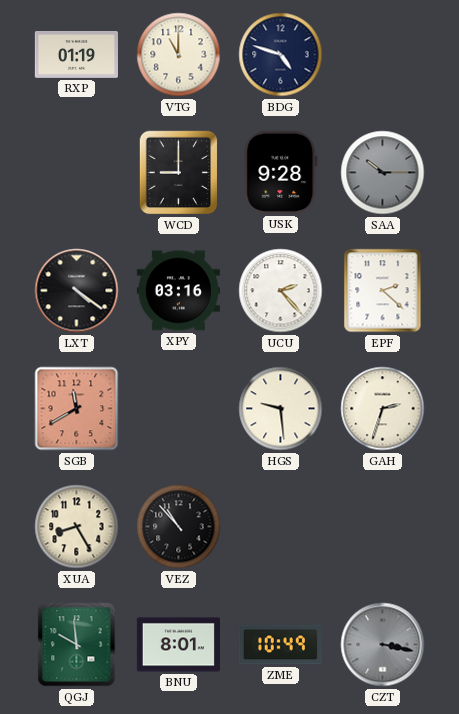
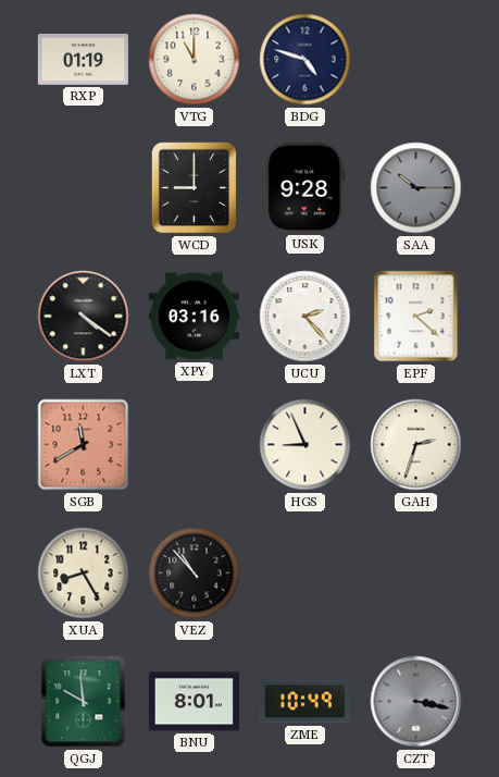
HGS: 9:29 -> 8:56 (305, 445)
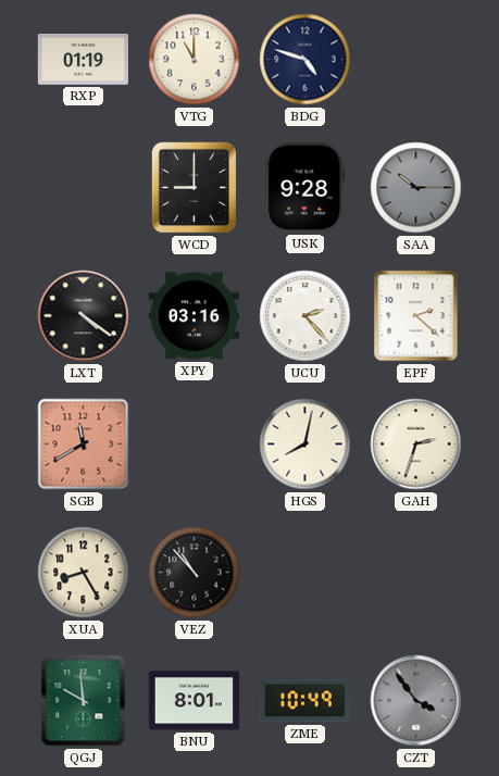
HGS: 8:56 -> 8:02 (305, 445)
CZT: 3:17 -> 3:54 (416, 701)
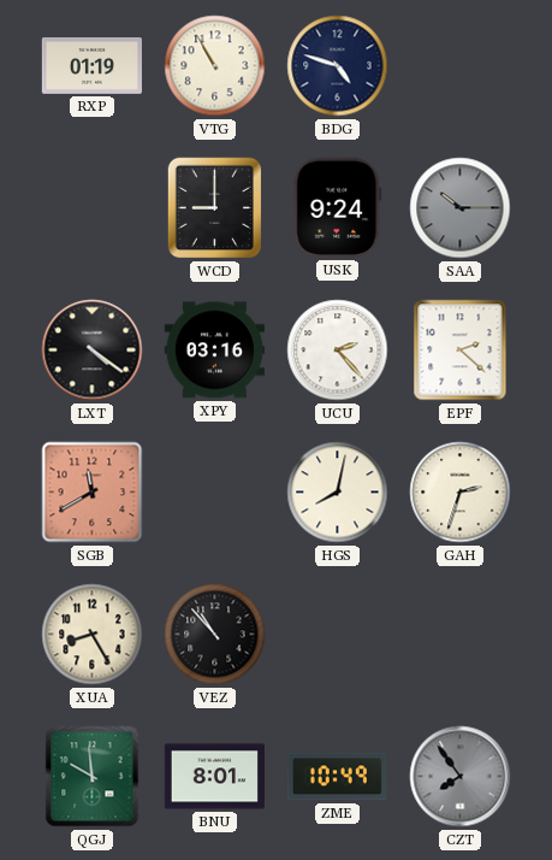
VTG: 11:00 -> 10:55 (215, 66)
USK: 9:28 -> 9:24 (338, 207)
CZT: 3:54 -> 7:54 (461, 777)
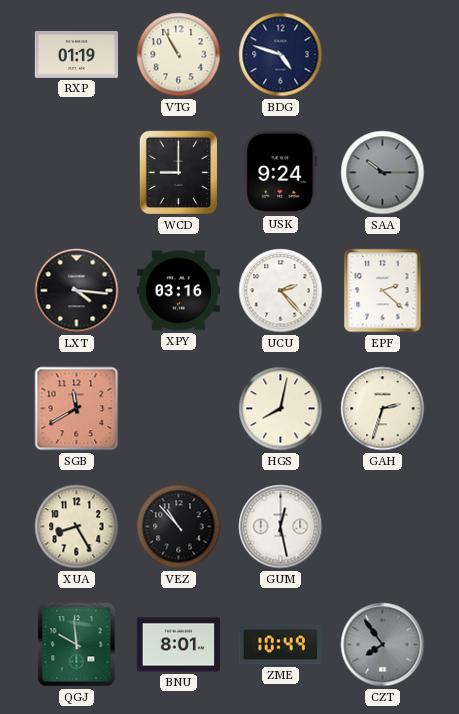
LXT: 4:21 -> 4:16 (77, 291)
GUM: none -> 12:28 (281, 527)
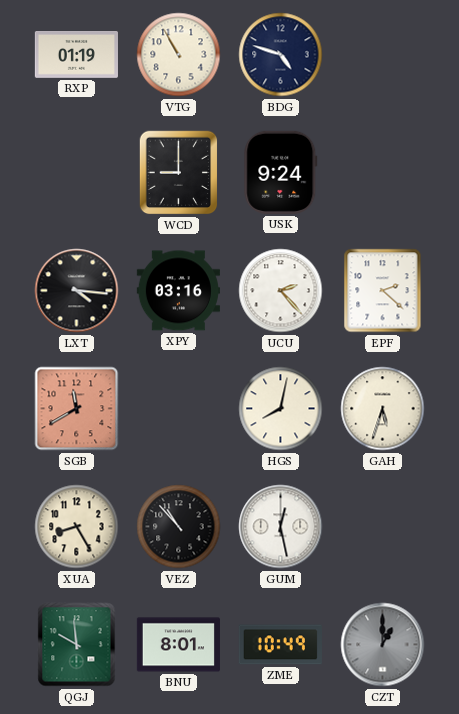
SAA: 10:15 -> none (383, 173)
GAH: 2:33 -> 5:33 (383, 409)
CZT: 7:54 -> 1:00 (383, 645)
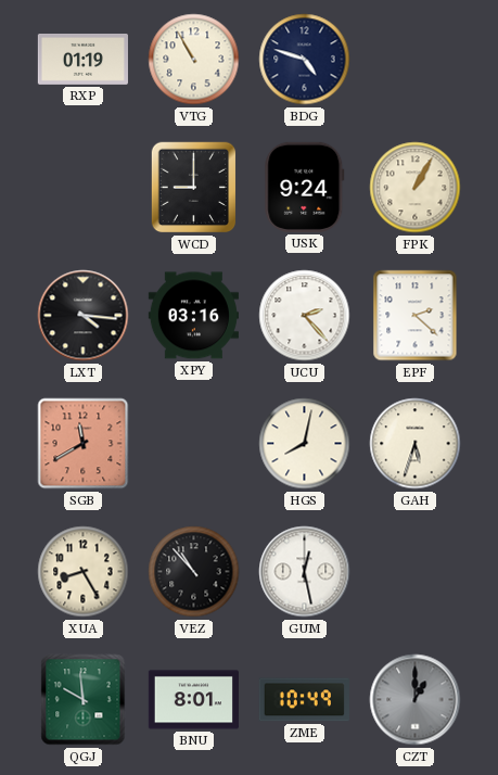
FPK: none -> 1:05 (416, 188)
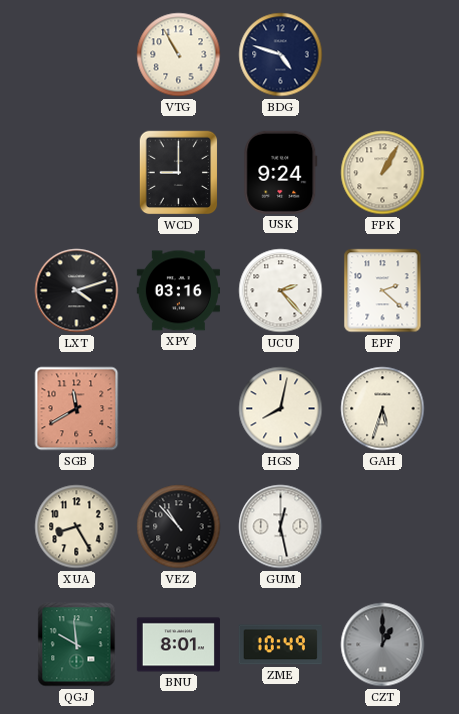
RXP: 01:19 -> none (82, 60)
LXT: 4:16 -> 4:12 (77, 291)
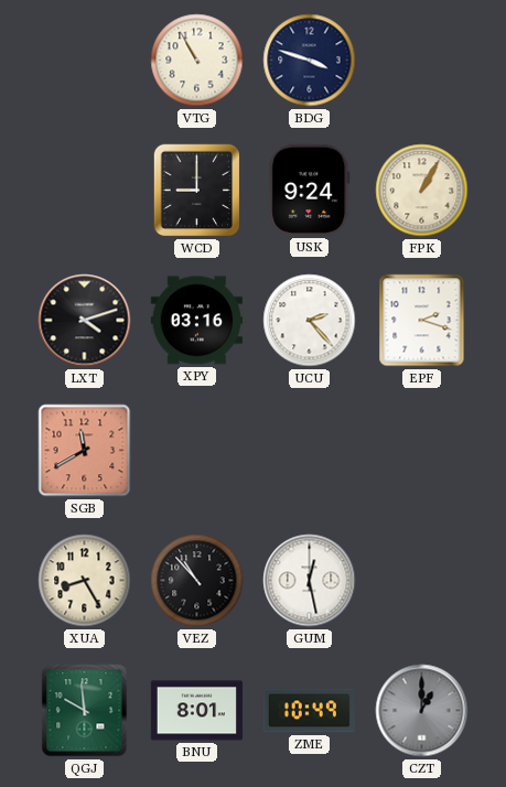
BDG: 4:48 -> 3:48 (310, 61)
EPF: 2:22 -> 2:18 (422, 321)
HGS: 8:02 -> none (281, 409)
GAH: 5:33 -> none (383, 409)
